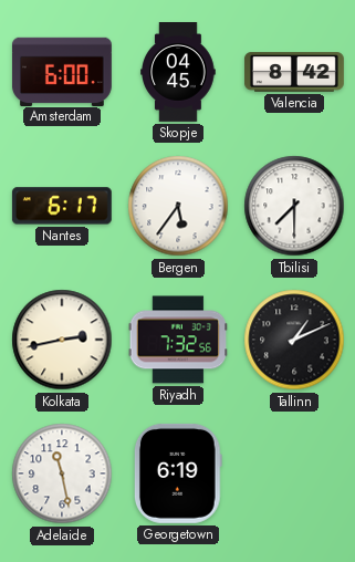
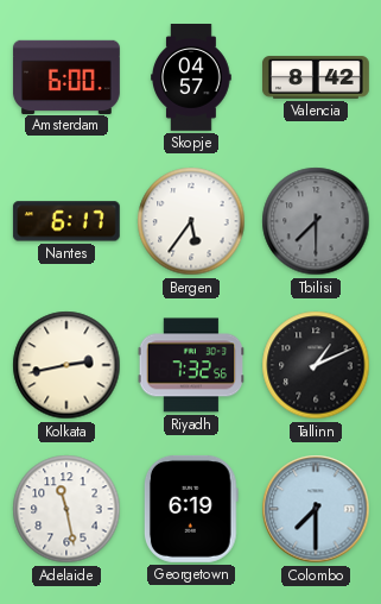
Skopje: 04:45 -> 04:57 (191, 78)
Tbilisi dial: white -> grey (316, 221)
Colombo: none -> 7:30 (316, 509)
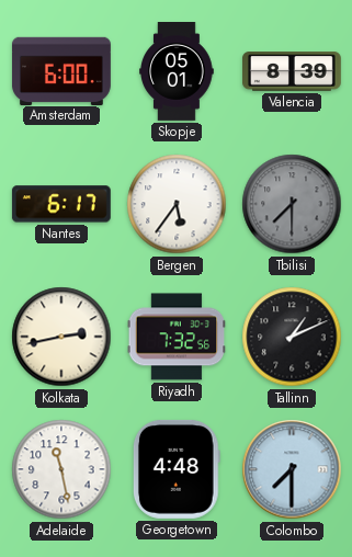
Skopje: 04:57 -> 05:01 (177, 72)
Valencia: 8:42 -> 8:39 (293, 71)
Georgetown: 6:19 -> 4:48 (177, 469)
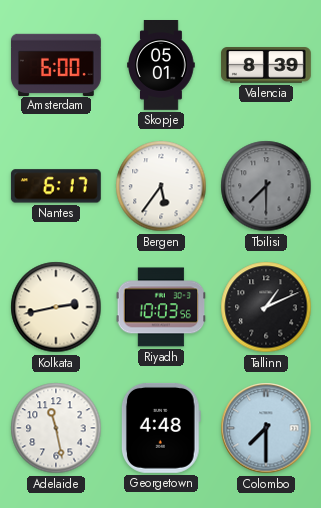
Riyadh: 7:32 -> 10:03 (161, 307)
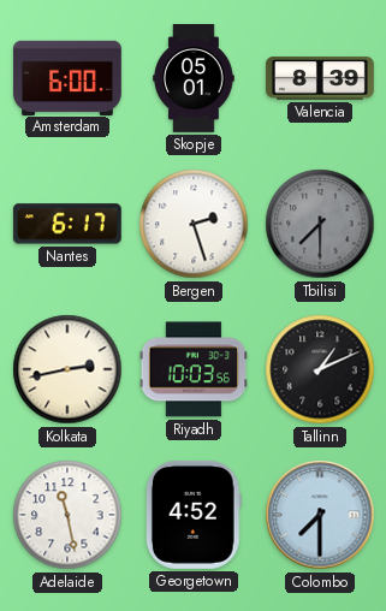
Bergen: 5:36 -> 2:27 (194, 224)
Georgetown: 4:48 -> 4:52 (194, 515)
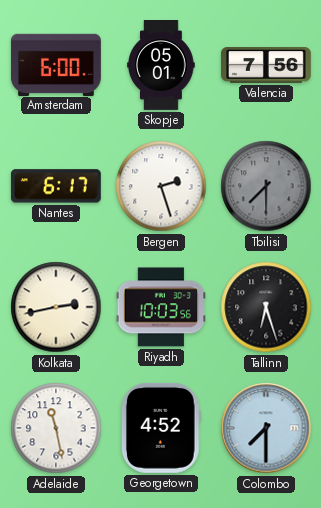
Valencia: 8:39 -> 7:56 (267, 65)
Tallinn: 1:11 -> 6:27 (266, 307)
